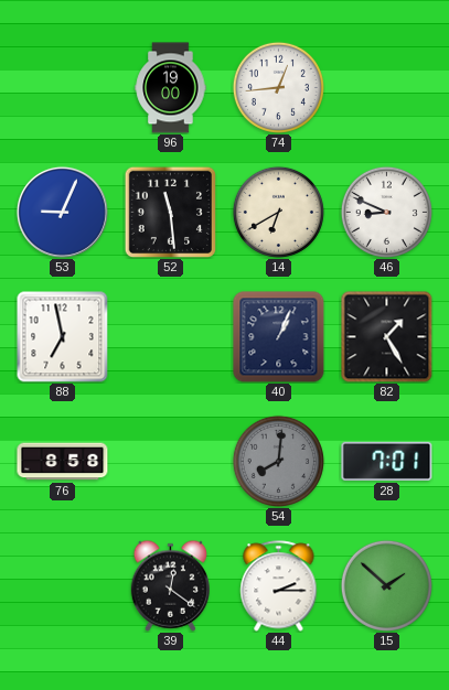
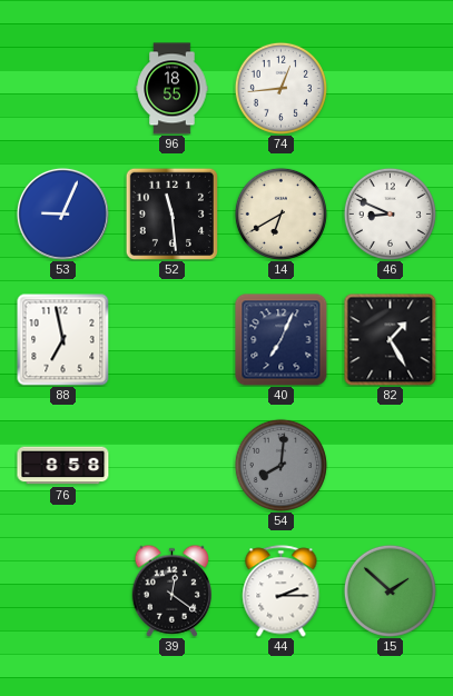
96: 19:00 -> 18:55 (173, 89)
40: 1:04 -> 7:04 (282, 340)
28: 7:01 -> none (387, 461)
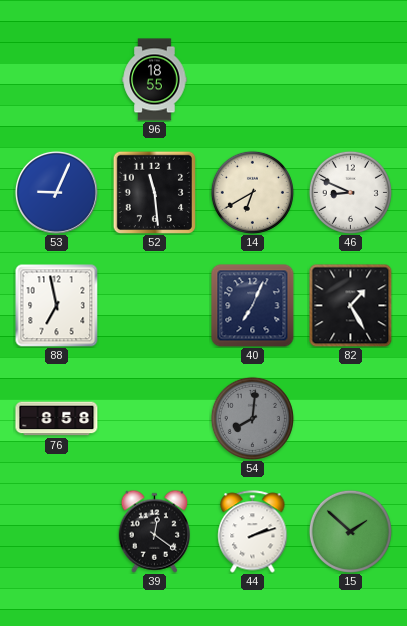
74: 12:44 -> none (280, 88)
44: 2:15 -> 2:12 (253, 532)
